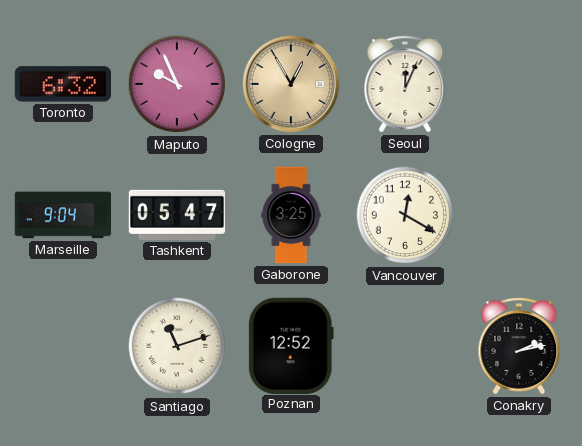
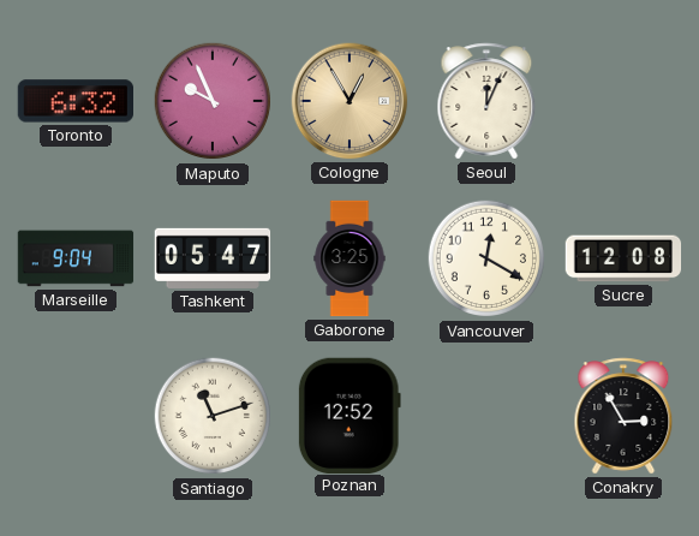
Sucre: none -> 12:08 (623, 258)
Conakry: 2:13 -> 2:55 (623, 416)
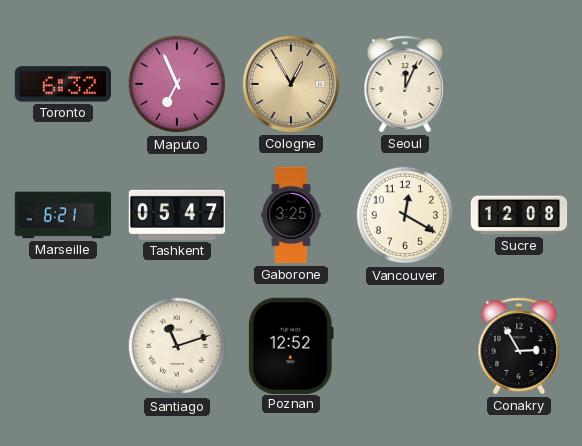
Maputo: 9:56 -> 6:56 (177, 84)
Marseille: 9:04 -> 6:21 (63, 215)
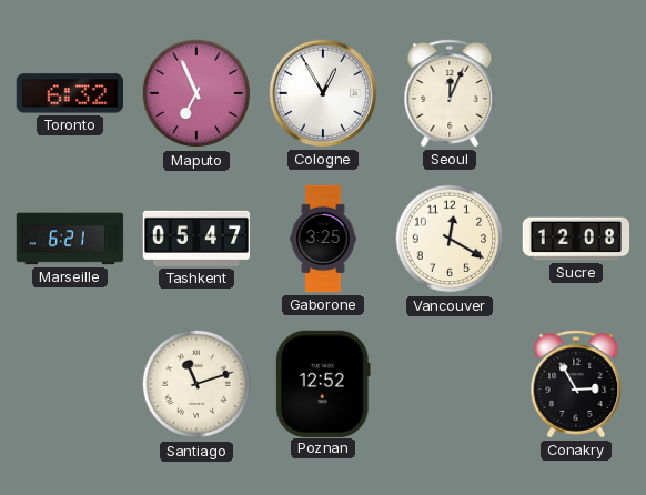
Cologne dial: champagne -> white (323, 93)
